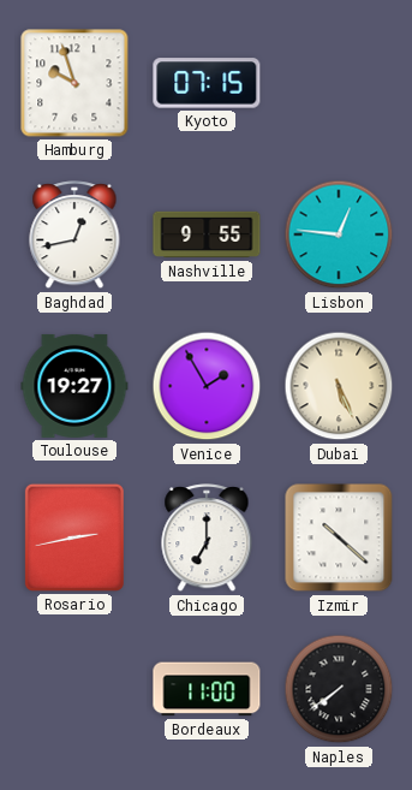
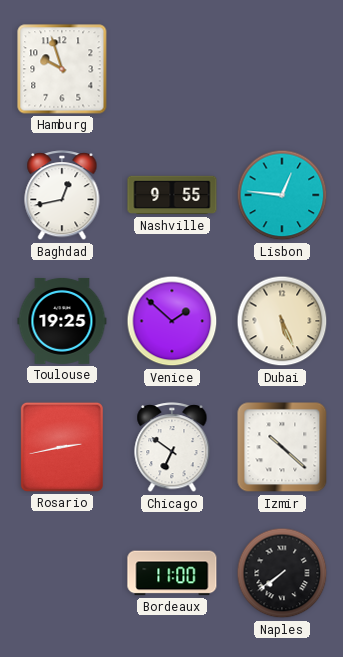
Kyoto: 07:15 -> none (207, 83)
Toulouse: 19:27 -> 19:25 (62, 321)
Venice: 1:55 -> 1:52 (172, 321)
Chicago: 7:00 -> 6:51 (172, 448)
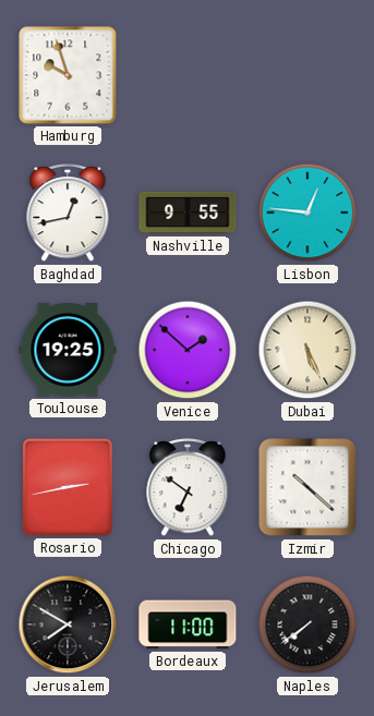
Jerusalem: none -> 7:50 (68, 624)
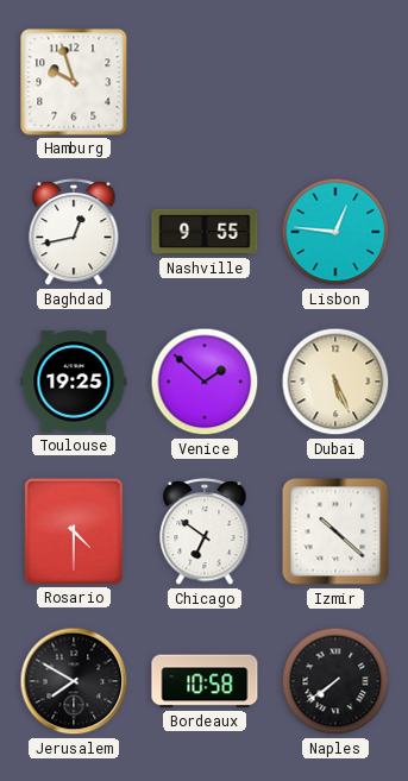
Rosario: 2:43 -> 4:30 (74, 531)
Bordeaux: 11:00 -> 10:58 (205, 681)
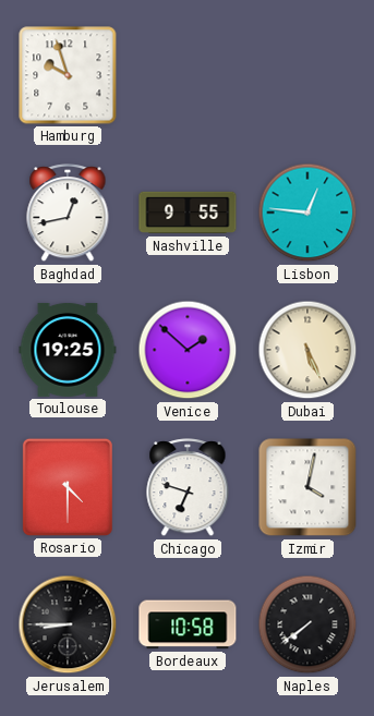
Chicago: 6:51 -> 6:48 (188, 488)
Izmir: 10:22 -> 4:02 (307, 487)
Jerusalem: 7:50 -> 8:45 (68, 624)
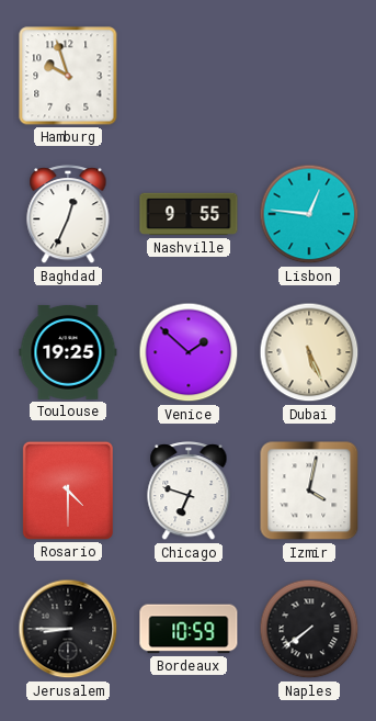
Baghdad: 12:43 -> 12:34 (68, 215)
Bordeaux: 10:58 -> 10:59 (189, 629)
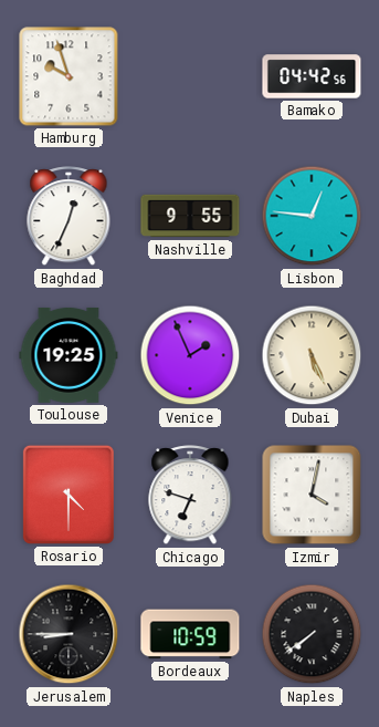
Bamako: none -> 04:42 (312, 76)
Venice: 1:52 -> 1:56 (190, 355)
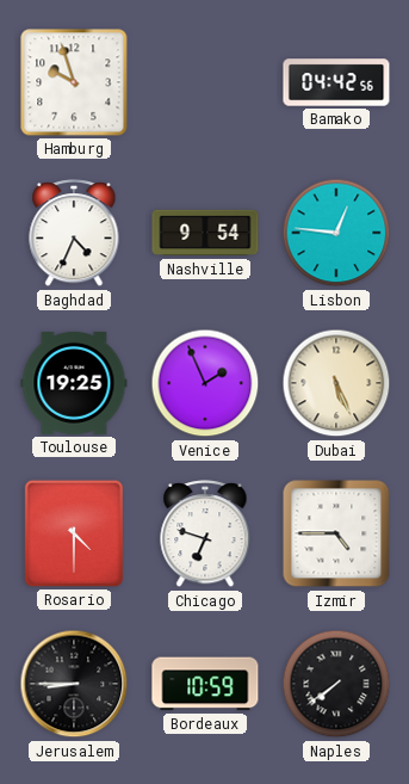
Baghdad: 12:34 -> 4:34 (74, 234)
Nashville: 9:55 -> 9:54 (205, 233)
Izmir: 4:02 -> 4:45 (336, 533)
